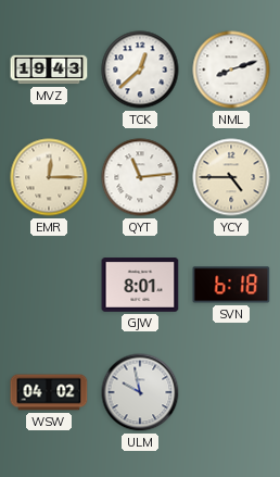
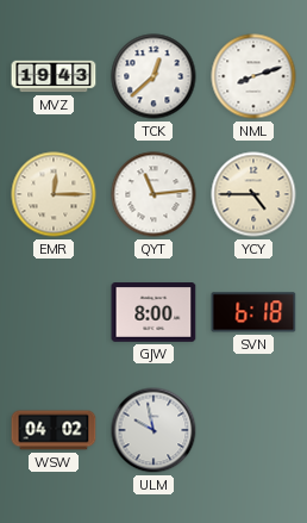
GJW: 8:01 -> 8:00 (153, 312)
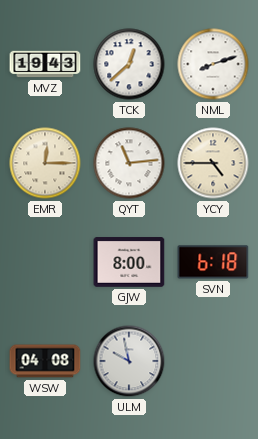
WSW: 04:02 -> 04:08 (45, 361)
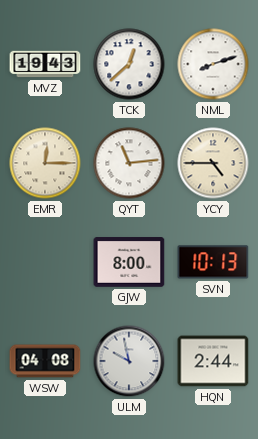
SVN: 6:18 -> 10:13 (213, 262)
HQN: none -> 2:44 (213, 361)
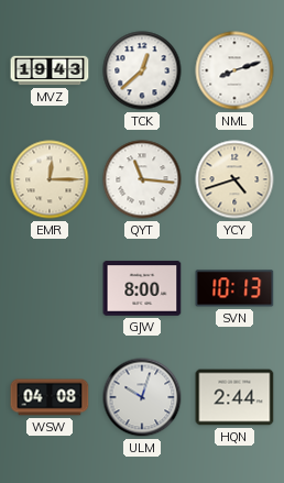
QYT: 11:14 -> 11:16 (142, 179)
YCY: 4:45 -> 4:42 (234, 179)
ULM: 9:58 -> 10:03 (142, 397)
